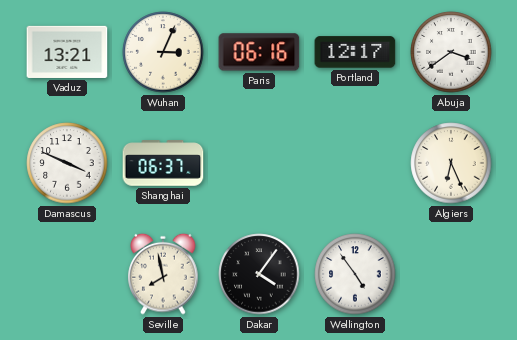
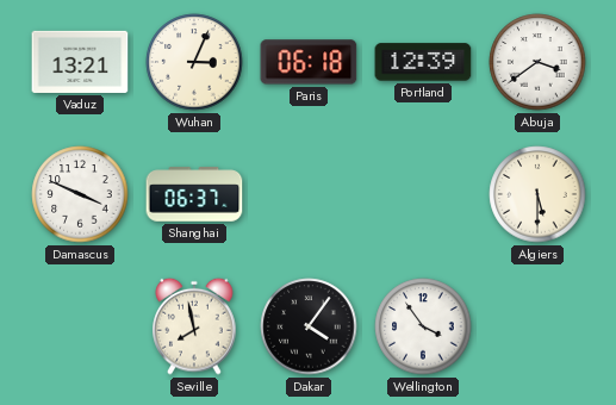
Paris: 06:16 -> 06:18 (309, 62)
Portland: 12:17 -> 12:39 (423, 62)
Algiers: 6:26 -> 5:30 (537, 194)
Wellington: 4:54 -> 3:54 (423, 326)
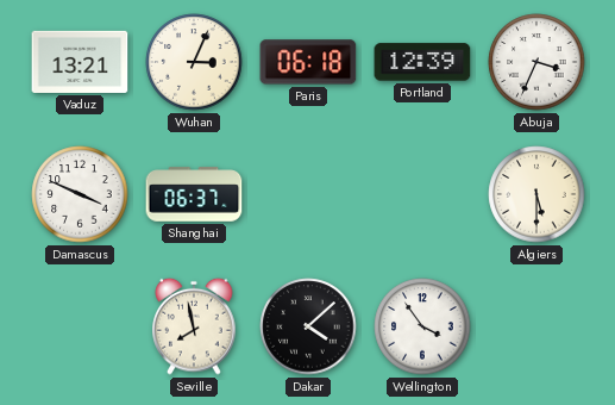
Abuja: 3:39 -> 3:34 (536, 62)
Dakar: 4:06 -> 4:08 (308, 326)
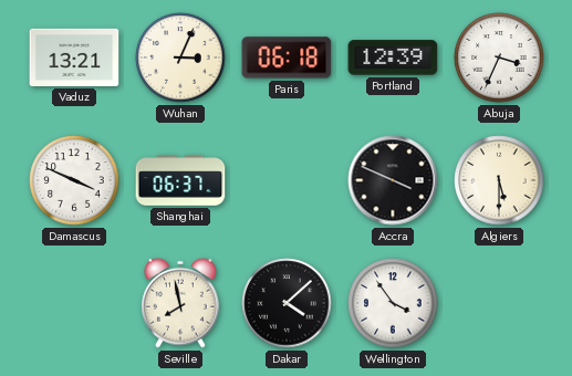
Accra: none -> 3:49 (393, 180)
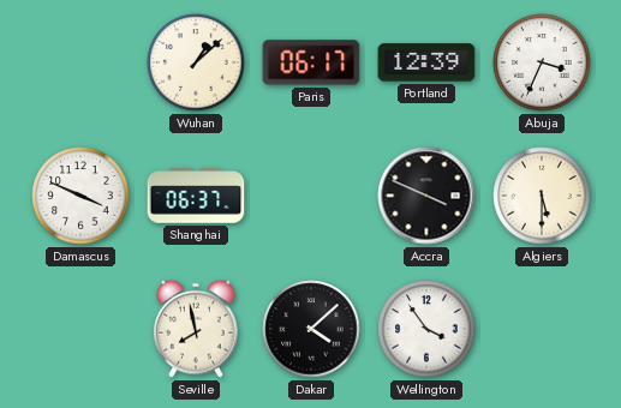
Vaduz: 13:21 -> none (74, 58)
Wuhan: 3:04 -> 1:08 (196, 62)
Paris: 06:18 -> 06:17 (311, 62)
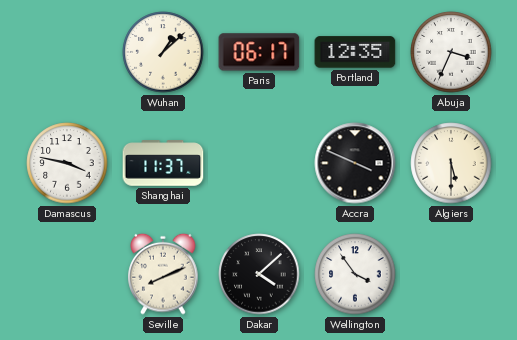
Portland: 12:39 -> 12:35 (355, 52)
Damascus: 3:49 -> 3:47 (67, 163)
Shanghai: 06:37 -> 11:37 (163, 163)
Seville: 7:58 -> 8:11 (163, 274)
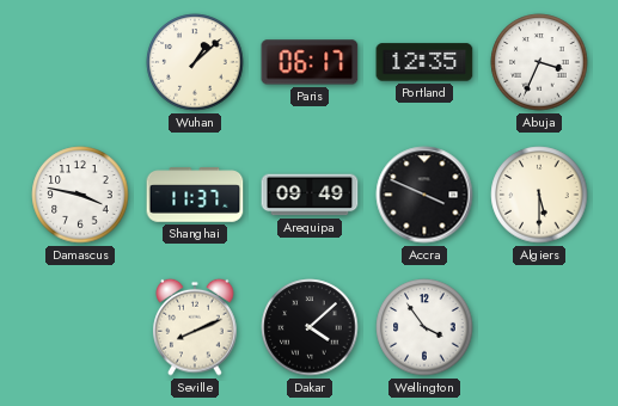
Arequipa: none -> 09:49 (310, 195)
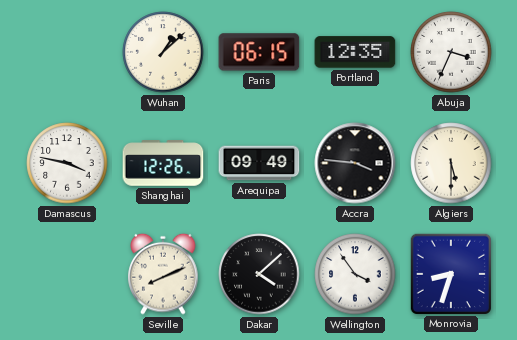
Paris: 06:17 -> 06:15 (259, 52)
Shanghai: 11:37 -> 12:26 (163, 163)
Accra: 3:49 -> 3:46 (355, 163)
Monrovia: none -> 8:33 (450, 273)
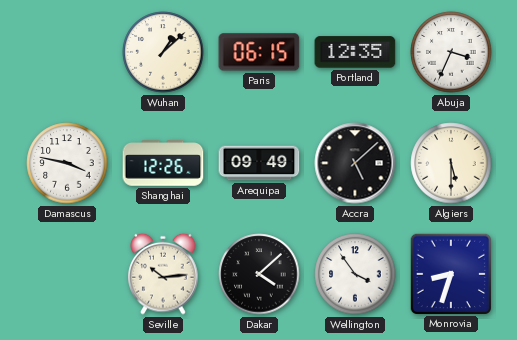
Accra: 3:46 -> 5:08 (355, 163)
Seville: 8:11 -> 10:14 (163, 274)
